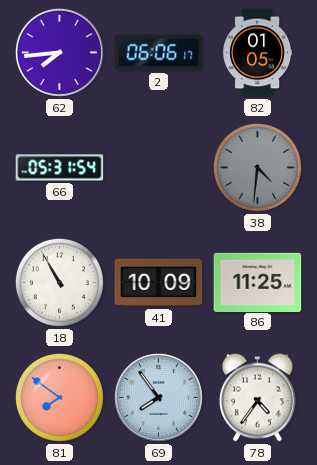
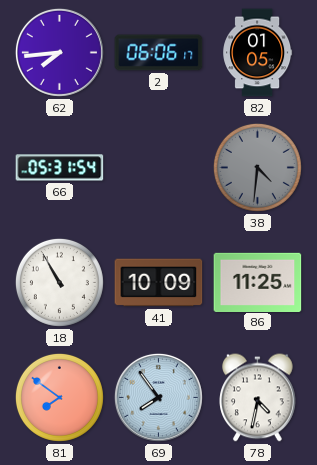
78: 4:36 -> 4:32 (258, 398)
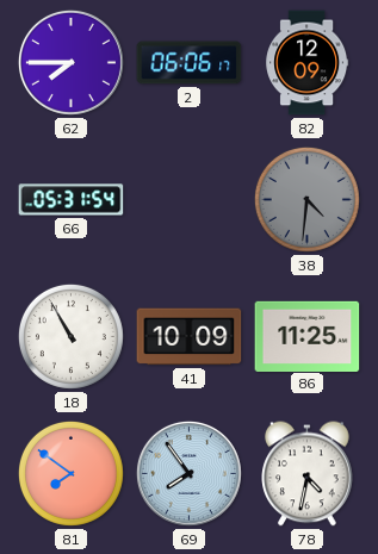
62: 7:44 -> 7:45 (70, 62)
82: 01:05 -> 12:09 (308, 63)
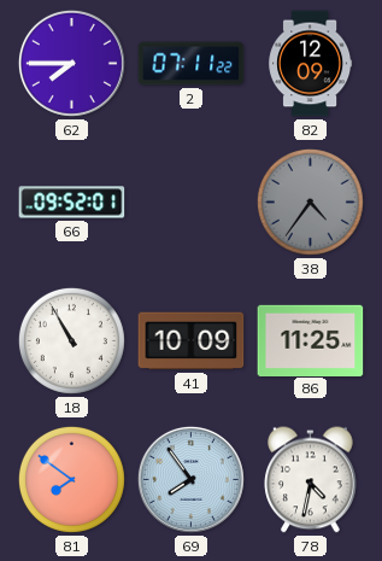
2: 06:06 -> 07:11 (192, 64)
66: 05:31 -> 09:52 (72, 203)
38: 4:31 -> 4:36 (310, 201)
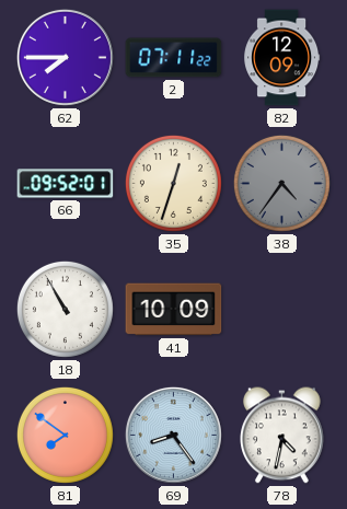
35: none -> 12:33 (173, 183)
86: 11:25 -> none (311, 340)
69: 7:54 -> 8:24 (173, 435)
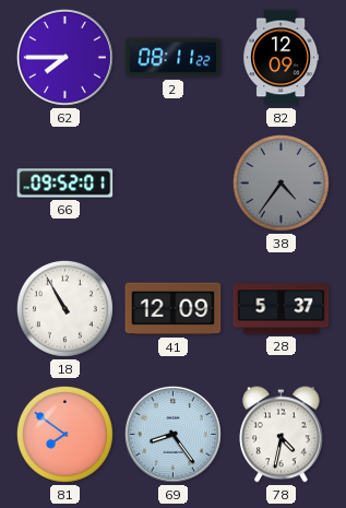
2: 07:11 -> 08:11 (174, 58)
35: 12:33 -> none (173, 183)
41: 10:09 -> 12:09 (174, 309)
28: none -> 5:37 (282, 309)
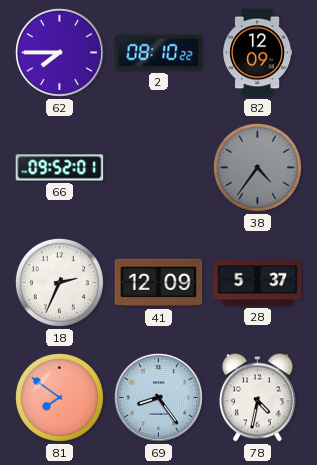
2: 08:11 -> 08:10 (159, 53)
18: 10:55 -> 2:34 (59, 282)
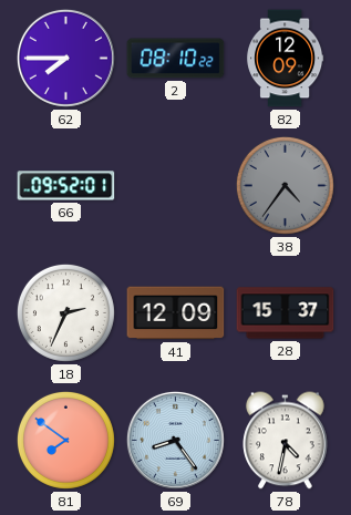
28: 5:37 -> 15:37 (286, 313)
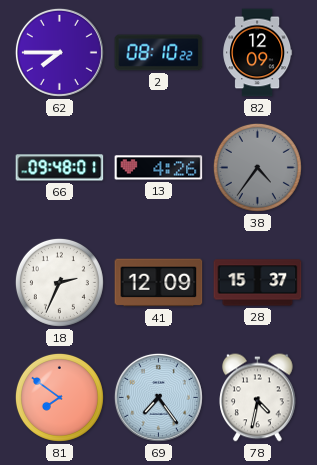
66: 09:52 -> 09:48 (60, 168)
13: none -> 4:26 (159, 168)
69: 8:24 -> 7:24 (158, 397)
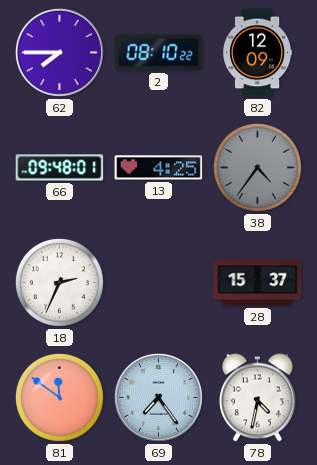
13: 4:26 -> 4:25 (159, 168)
41: 12:09 -> none (159, 283)
81: 7:51 -> 11:51 (59, 397)
